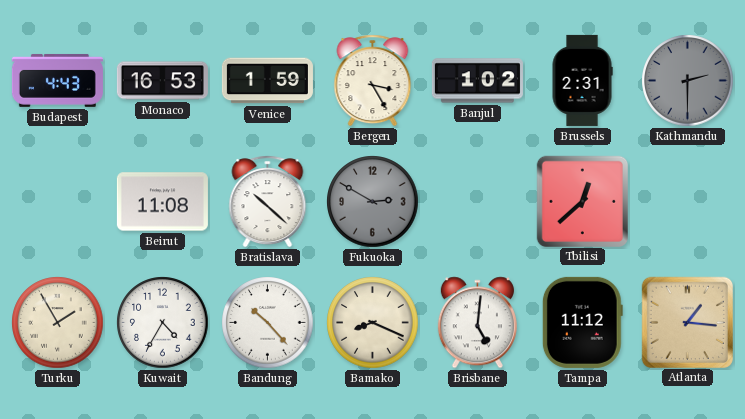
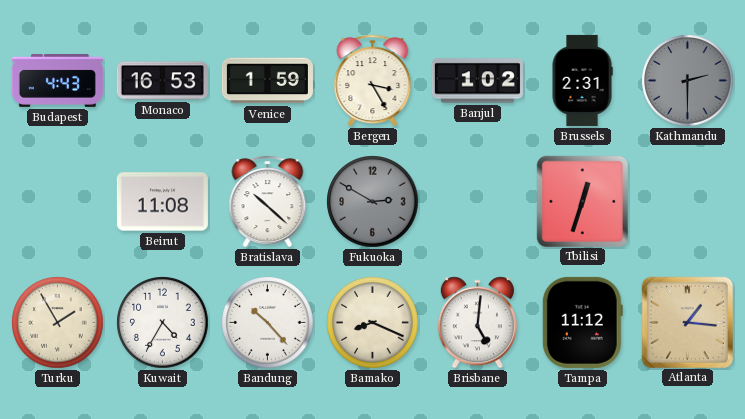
Tbilisi: 12:38 -> 12:33 (582, 201)
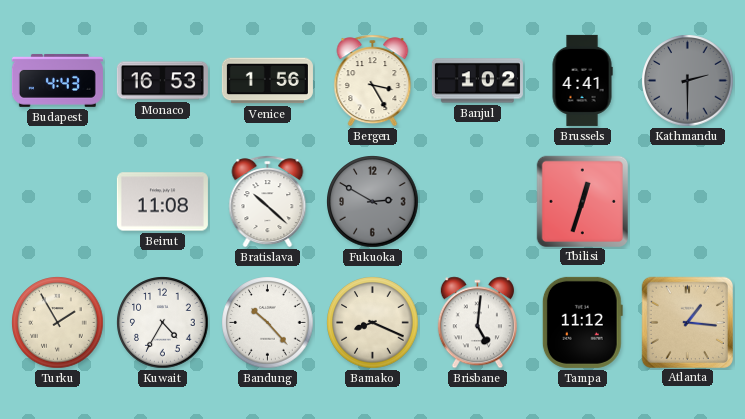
Venice: 1:59 -> 1:56 (267, 81)
Brussels: 2:31 -> 4:41 (582, 80)
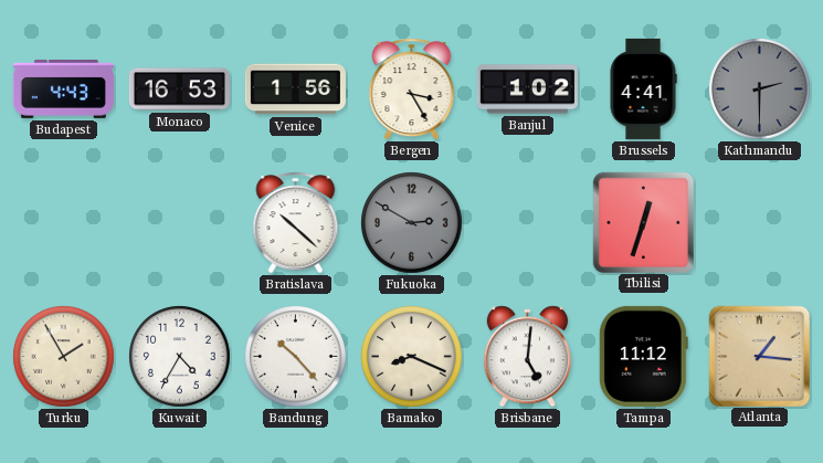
Beirut: 11:08 -> none (162, 202)
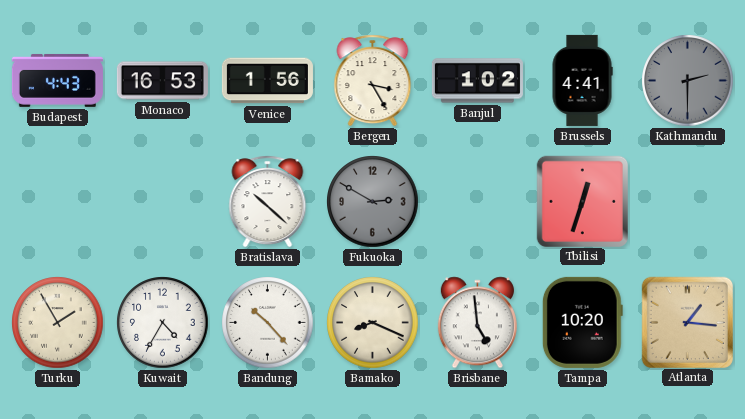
Brisbane: 5:01 -> 4:59 (477, 323)
Tampa: 11:12 -> 10:20 (582, 322)
